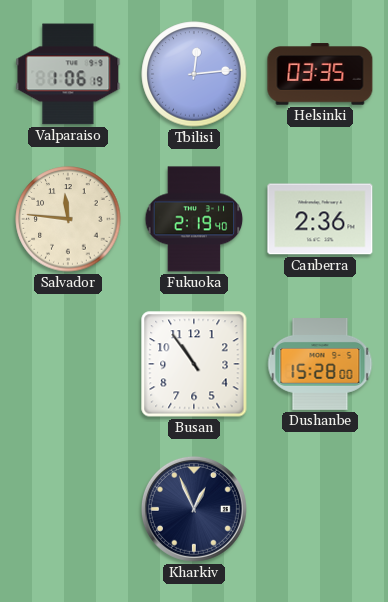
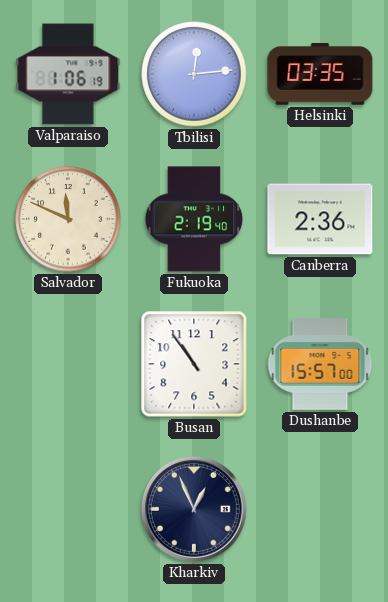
Salvador: 11:46 -> 11:49 (68, 219)
Dushanbe: 15:28 -> 15:57 (320, 365)
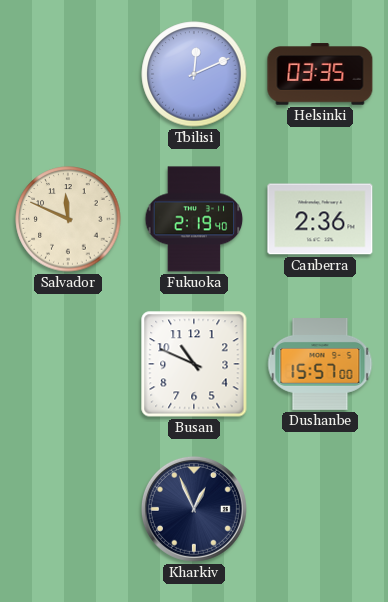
Valparaiso: 1:06 -> none (68, 74)
Tbilisi: 12:14 -> 12:11 (194, 74)
Busan: 10:54 -> 10:49 (194, 364)
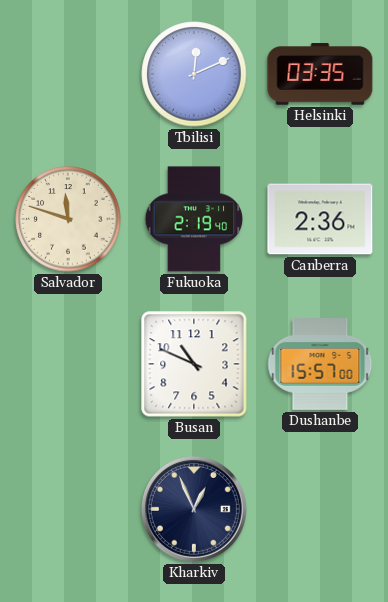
Salvador: 11:49 -> 11:48 (68, 219)
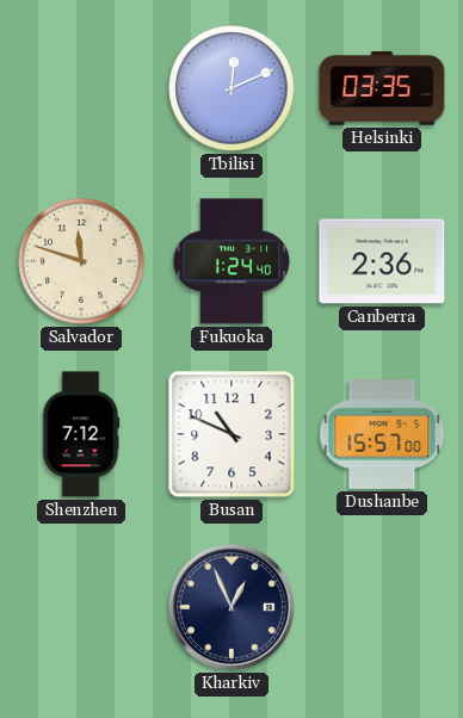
Fukuoka: 2:19 -> 1:24 (231, 261)
Shenzhen: none -> 7:12 (81, 434)
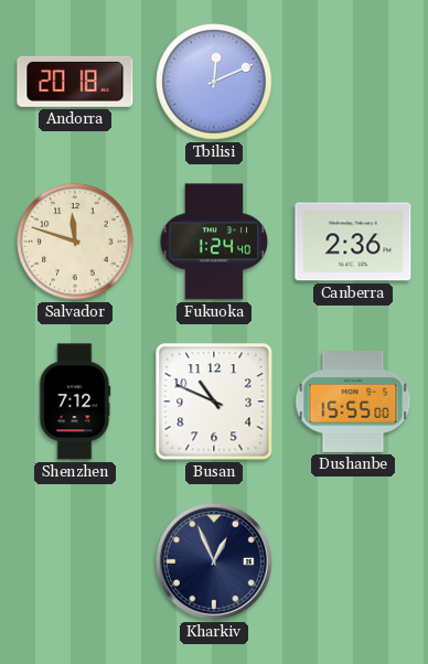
Andorra: none -> 20:18 (75, 82)
Helsinki: 03:35 -> none (382, 88)
Dushanbe: 15:57 -> 15:55 (353, 403)
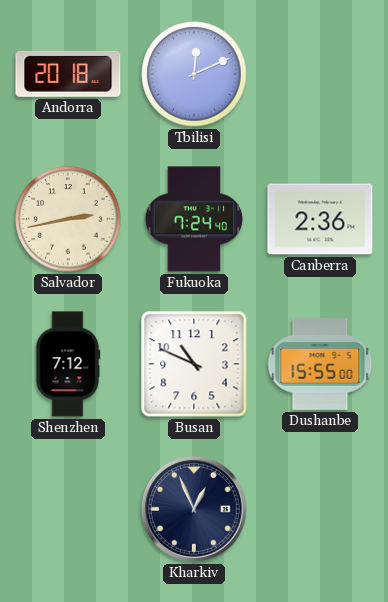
Salvador: 11:48 -> 2:43 (68, 219)
Fukuoka: 1:24 -> 7:24 (194, 219)
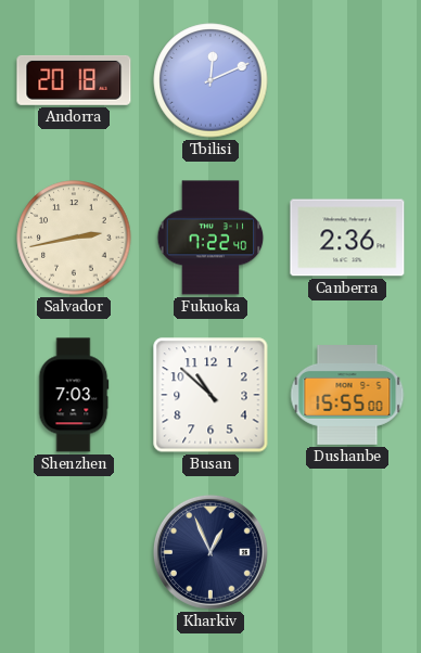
Fukuoka: 7:24 -> 7:22 (210, 238)
Shenzhen: 7:12 -> 7:03 (74, 395)
Busan: 10:49 -> 10:52 (210, 395)
